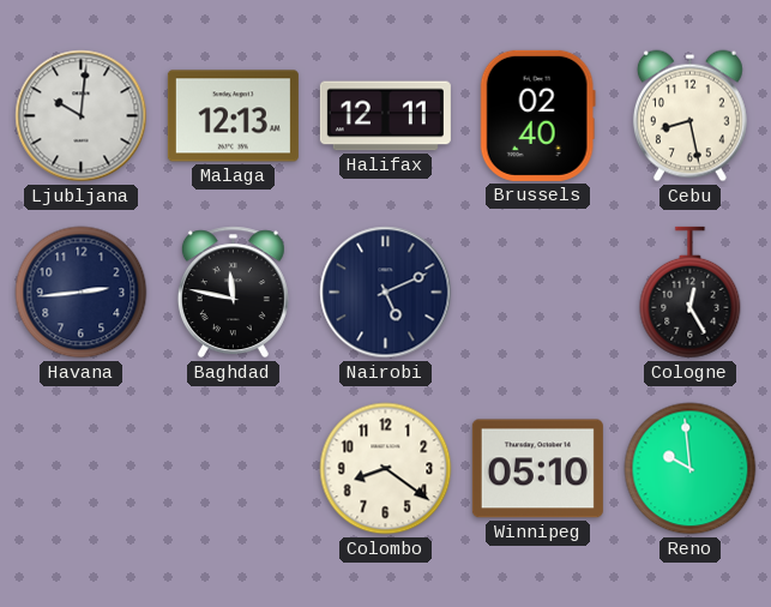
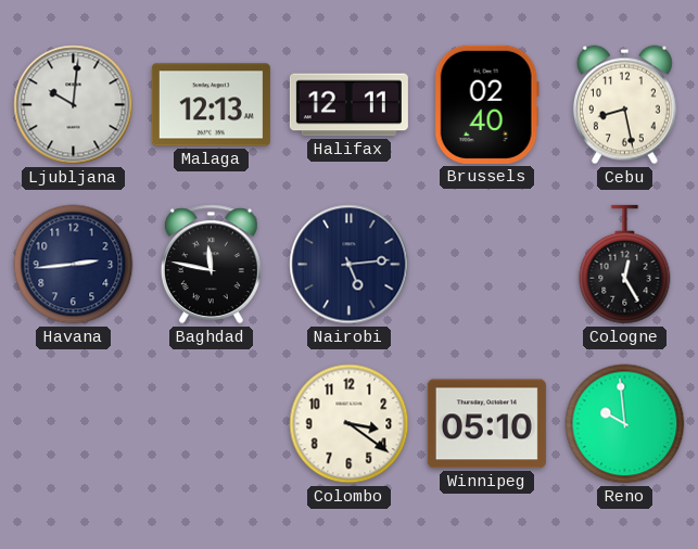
Nairobi: 5:11 -> 5:14 (350, 265)
Colombo: 8:21 -> 3:21 (350, 424)
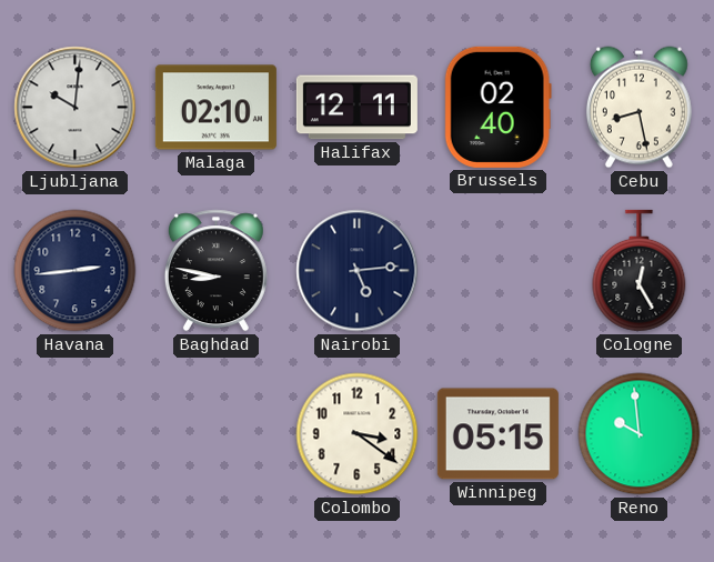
Malaga: 12:13 -> 02:10 (215, 108)
Baghdad: 11:47 -> 8:47 (215, 271)
Winnipeg: 05:10 -> 05:15 (497, 434)
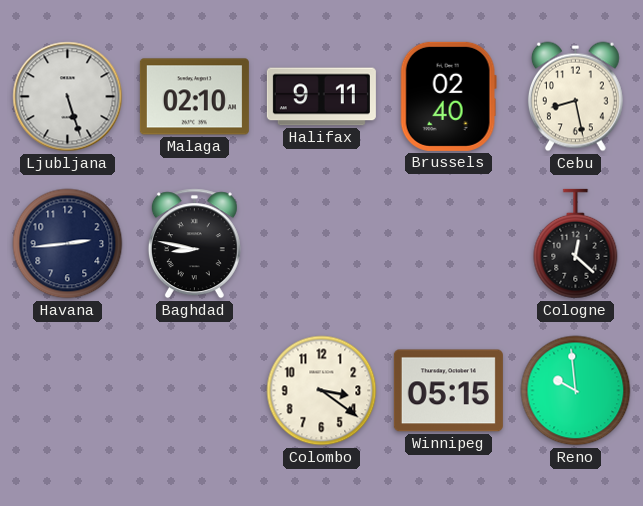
Ljubljana: 10:01 -> 5:27 (68, 97)
Halifax: 12:11 -> 9:11 (321, 97)
Nairobi: 5:14 -> none (358, 271)
Cologne: 12:25 -> 12:22 (576, 244)
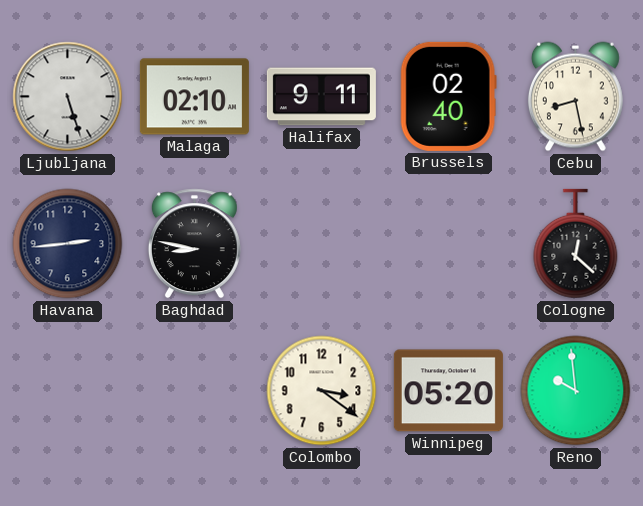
Winnipeg: 05:15 -> 05:20 (448, 391)
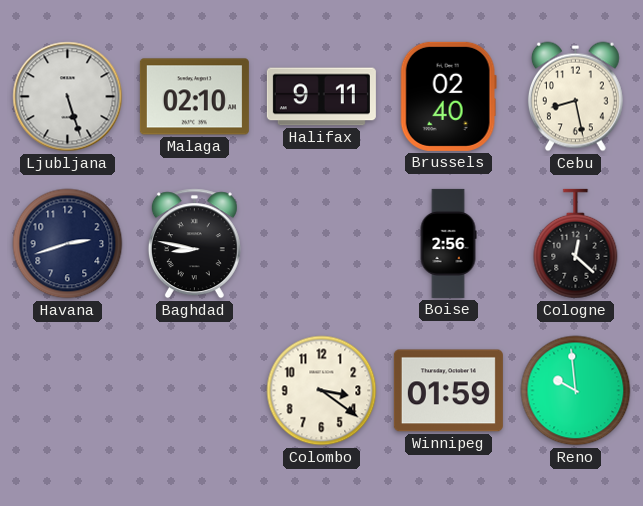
Havana: 2:44 -> 2:42 (68, 244)
Boise: none -> 2:56 (448, 243)
Winnipeg: 05:20 -> 01:59 (448, 391)
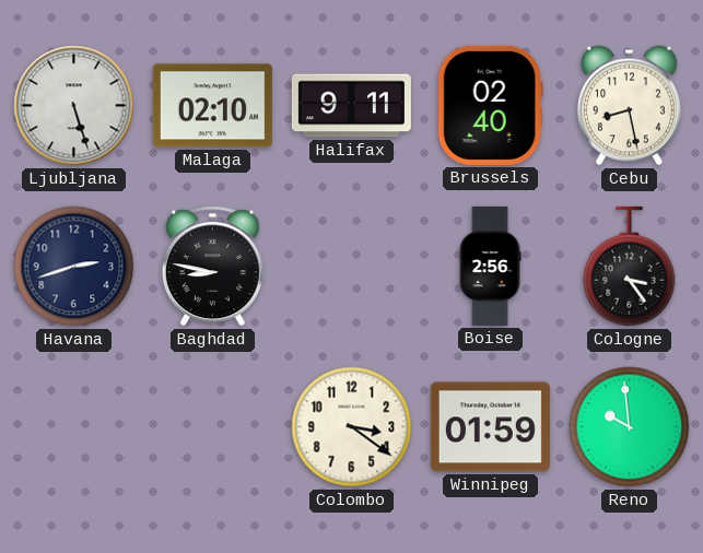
Cologne: 12:22 -> 3:24 (630, 267)
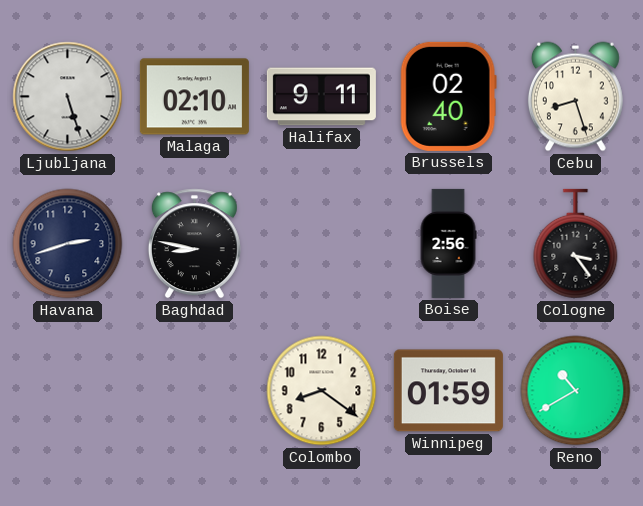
Cebu: 8:28 -> 8:27 (575, 97)
Colombo: 3:21 -> 8:21 (322, 391)
Reno: 9:59 -> 10:40 (576, 391)
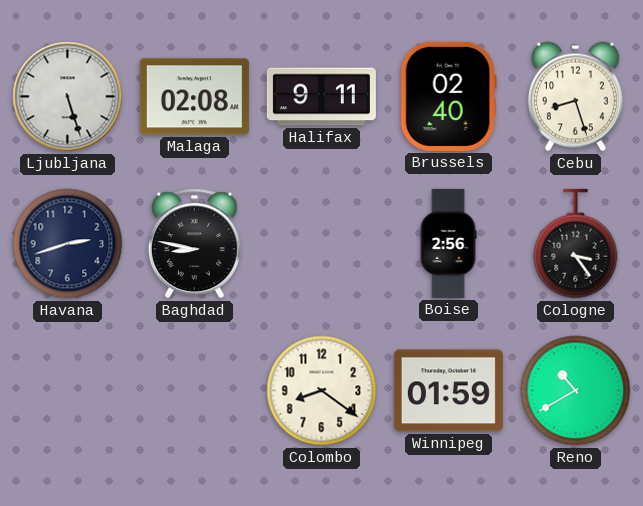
Malaga: 02:10 -> 02:08 (194, 97)
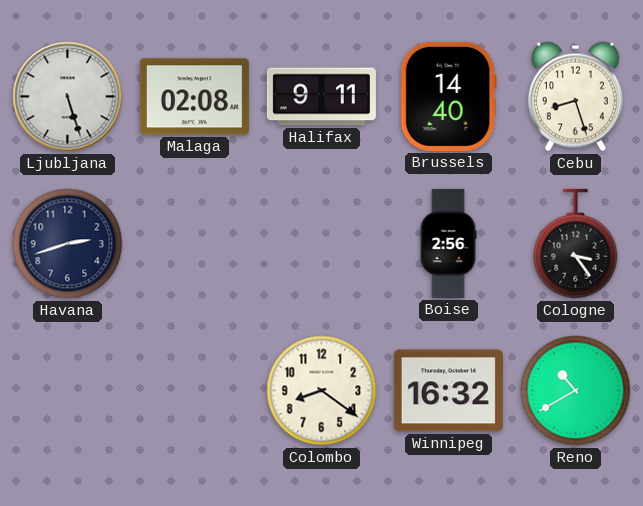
Brussels: 02:40 -> 14:40 (448, 96)
Baghdad: 8:47 -> none (194, 244)
Winnipeg: 01:59 -> 16:32 (448, 391)
